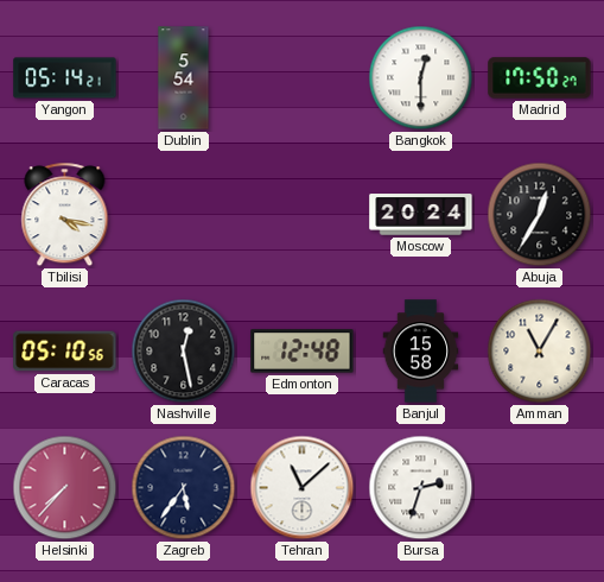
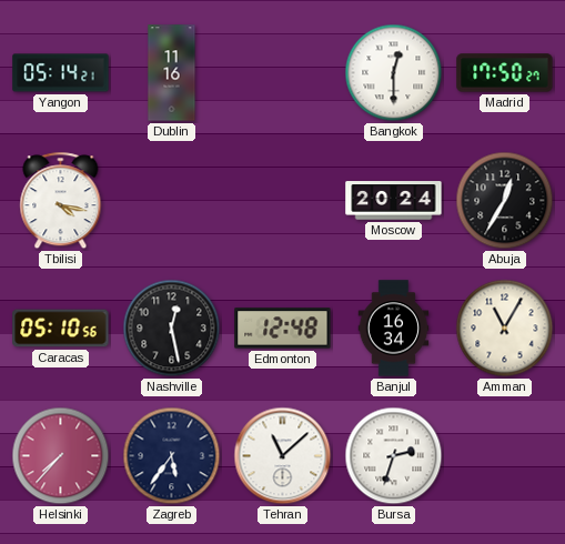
Dublin: 5:54 -> 11:16 (172, 73)
Banjul: 15:58 -> 16:34 (394, 329)
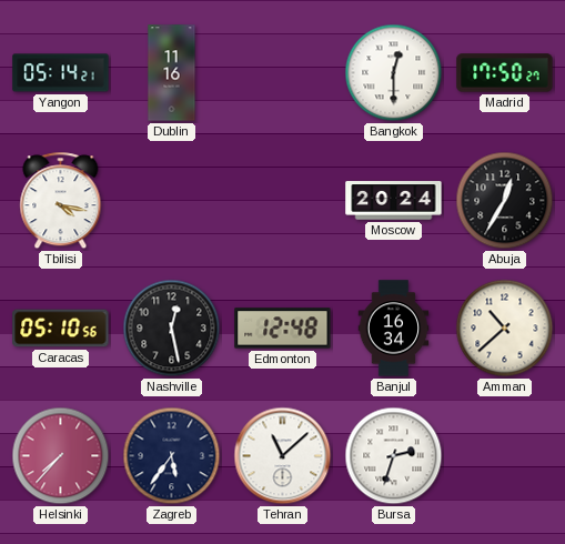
Amman: 11:05 -> 10:38 (505, 329)
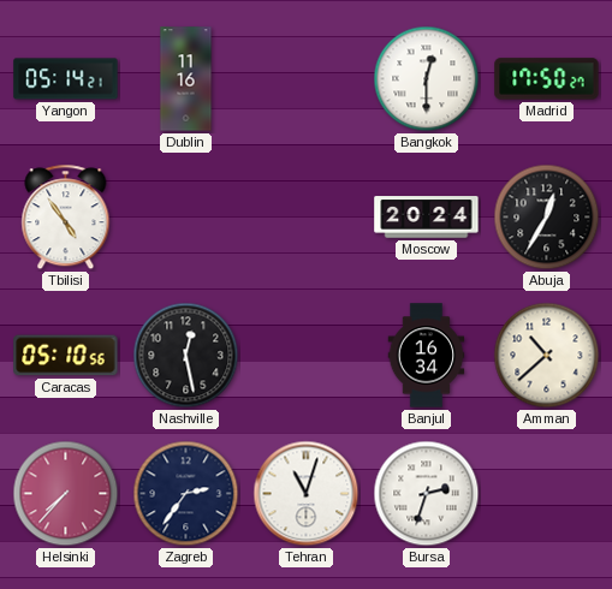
Tbilisi: 4:17 -> 4:54 (66, 218)
Edmonton: 12:48 -> none (283, 329)
Zagreb: 5:36 -> 2:36 (186, 494)
Tehran: 11:08 -> 11:03 (307, 494)
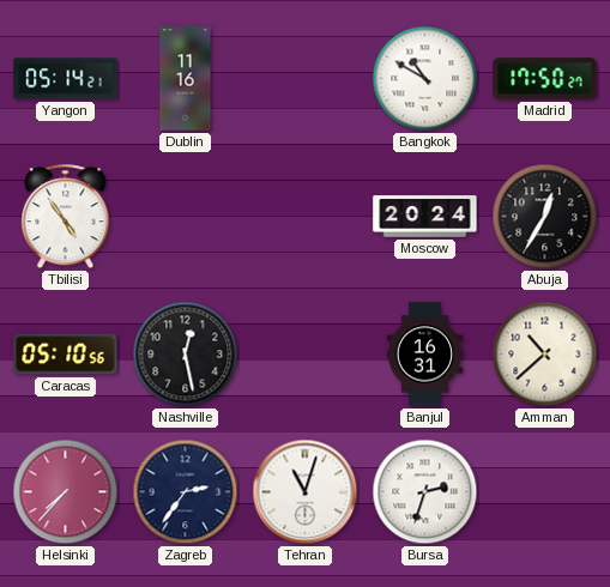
Bangkok: 12:30 -> 10:50 (425, 79)
Banjul: 16:34 -> 16:31 (425, 355)
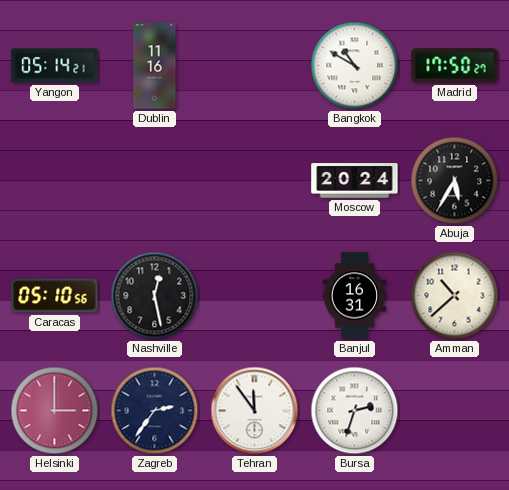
Tbilisi: 4:54 -> none (66, 217)
Abuja: 12:35 -> 5:35 (455, 181)
Helsinki: 7:37 -> 3:00 (55, 411)
Tehran: 11:03 -> 11:54 (255, 411)
